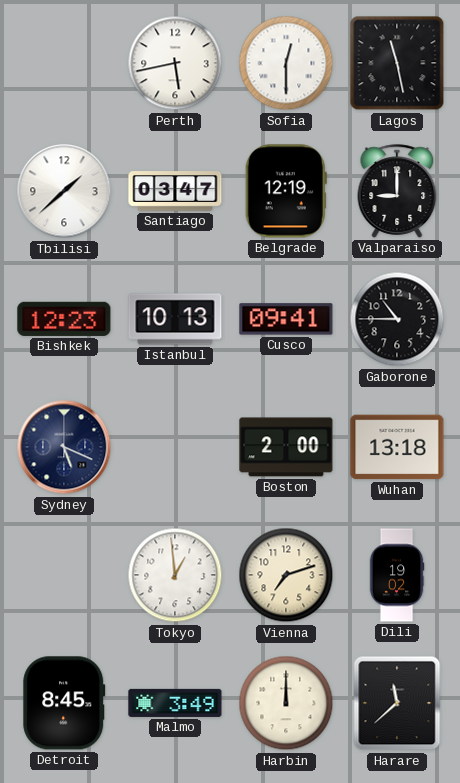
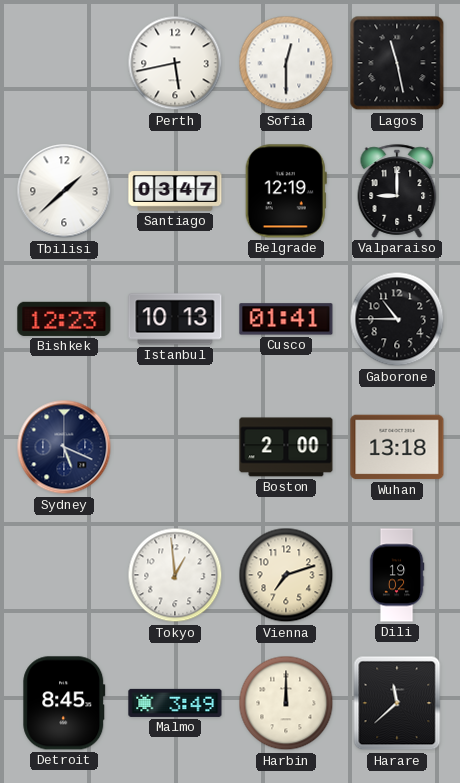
Cusco: 09:41 -> 01:41 (286, 319)
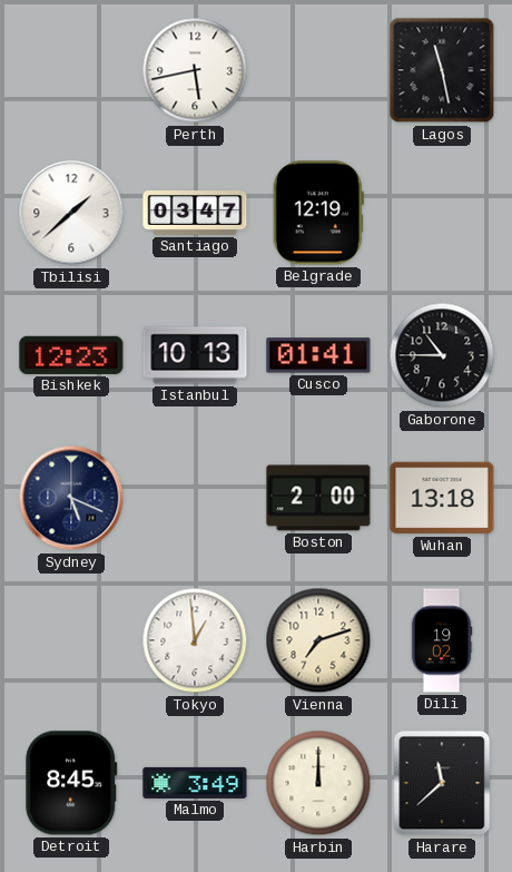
Sofia: 12:30 -> none (286, 63)
Valparaiso: 9:00 -> none (397, 191)
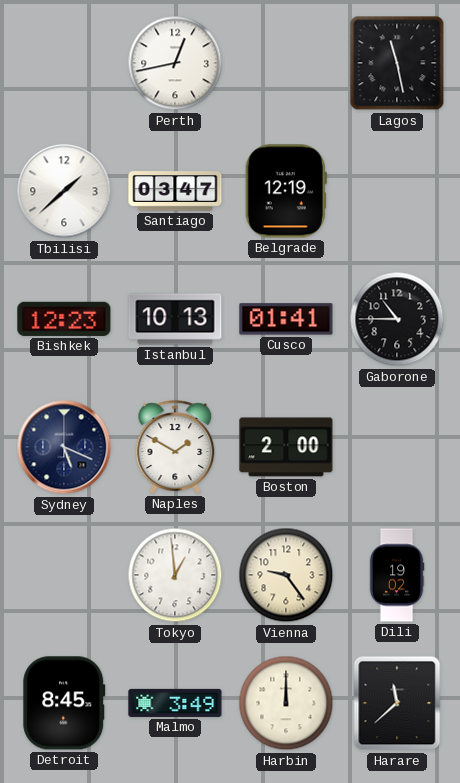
Perth: 5:43 -> 12:43 (175, 63)
Naples: none -> 1:50 (175, 447)
Wuhan: 13:18 -> none (442, 498)
Vienna: 7:12 -> 9:24 (286, 575)
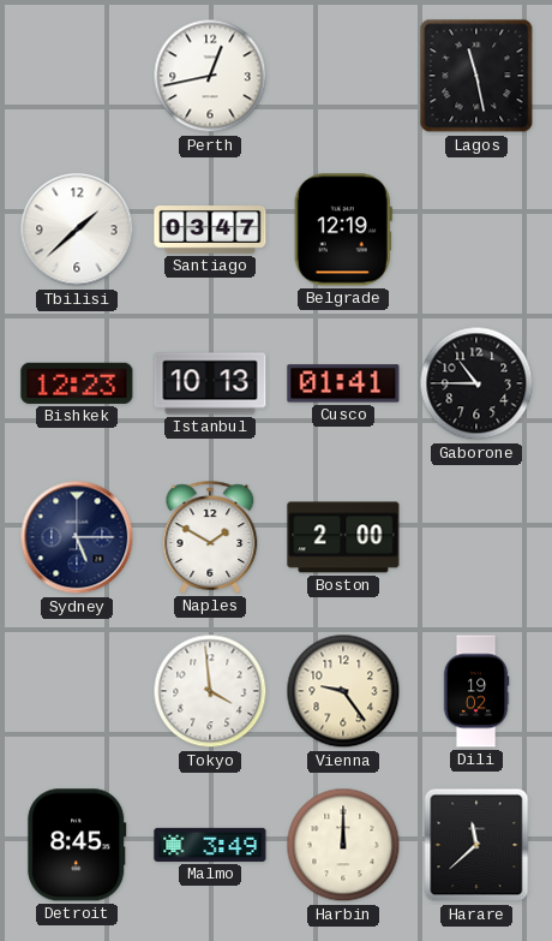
Sydney: 5:19 -> 5:15 (77, 537)
Tokyo: 12:59 -> 3:59 (210, 691)
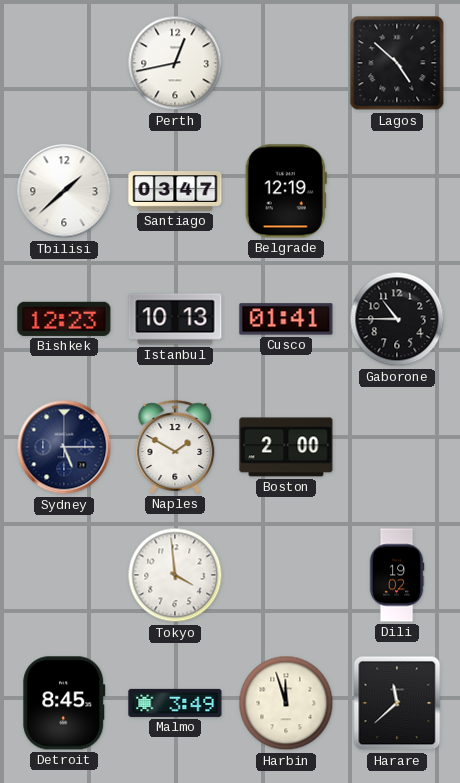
Lagos: 11:28 -> 4:52 (397, 63)
Vienna: 9:24 -> none (343, 691)
Harbin: 12:00 -> 11:57 (286, 703)
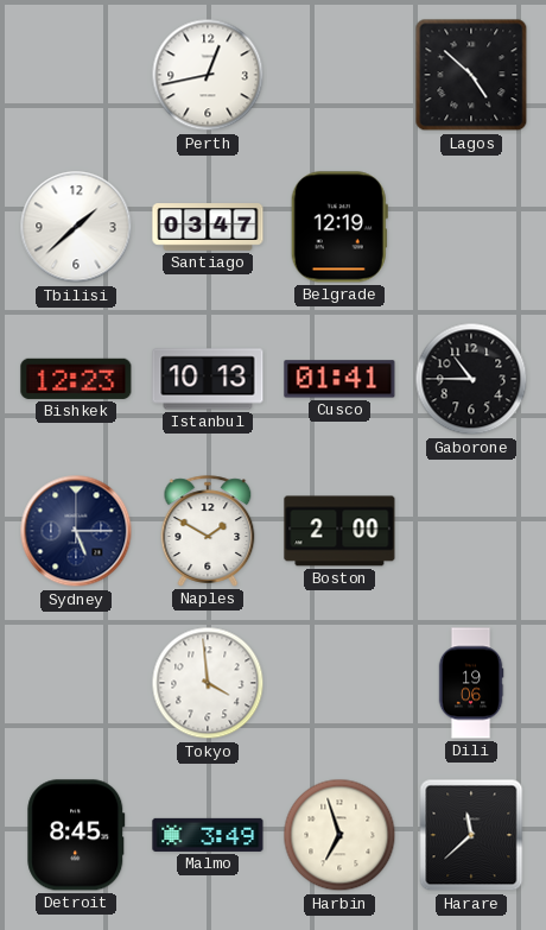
Dili: 19:02 -> 19:06 (471, 683)
Harbin: 11:57 -> 6:57 (339, 835)
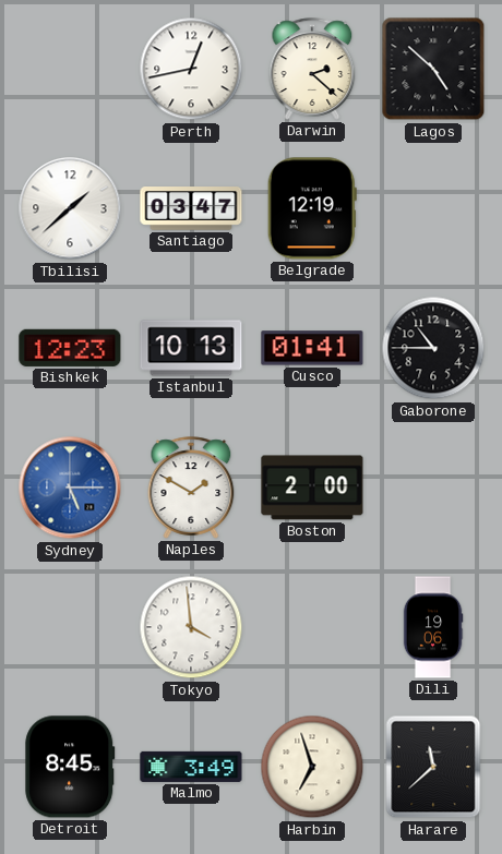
Darwin: none -> 2:22 (312, 69)
Sydney dial: navy -> blue (70, 488)
